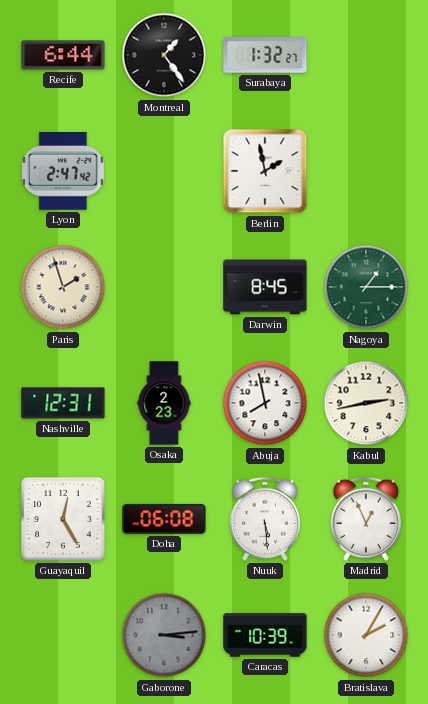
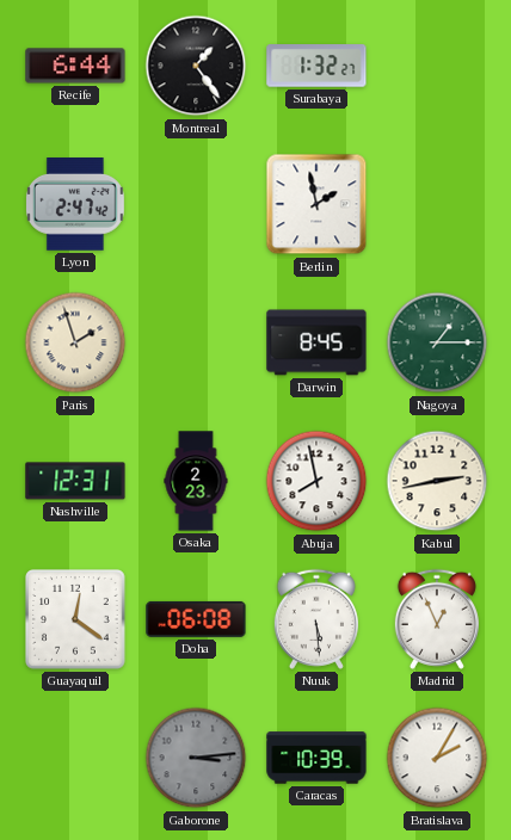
Guayaquil: 12:25 -> 12:21 (76, 620)
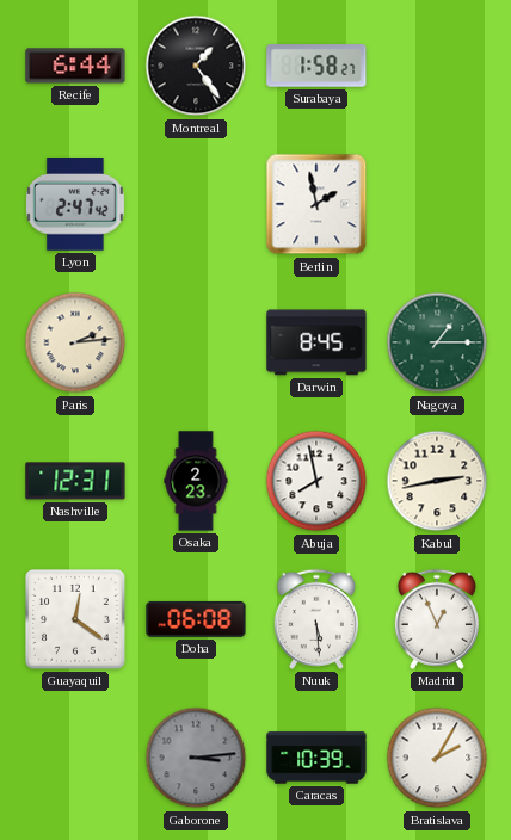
Surabaya: 1:32 -> 1:58 (316, 66)
Paris: 1:57 -> 2:14 (75, 342)
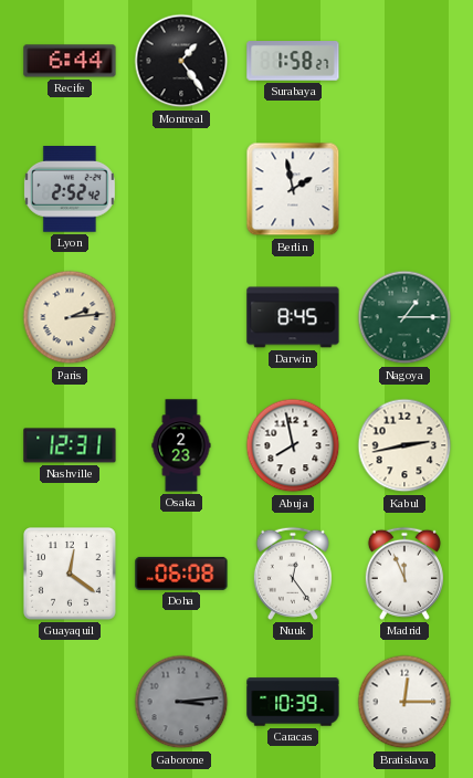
Lyon: 2:47 -> 2:52 (70, 190)
Nuuk: 5:29 -> 12:24 (293, 574)
Madrid: 12:56 -> 11:56 (404, 574)
Bratislava: 2:05 -> 12:15 (404, 702)
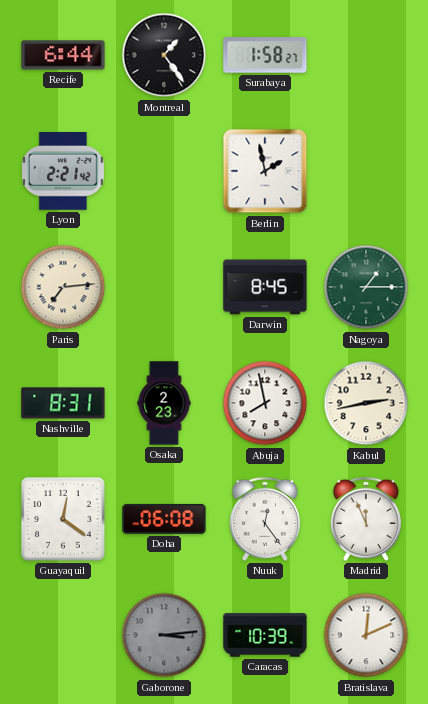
Lyon: 2:52 -> 2:21 (63, 172)
Paris: 2:14 -> 7:14 (63, 287)
Nashville: 12:31 -> 8:31 (63, 403)
Bratislava: 12:15 -> 12:11 (366, 635)
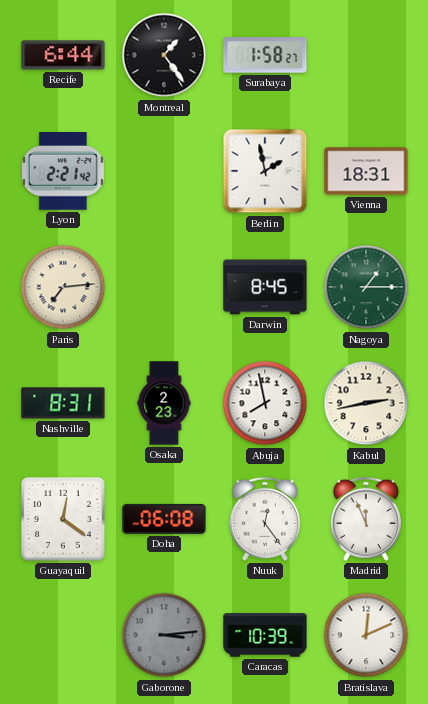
Vienna: none -> 18:31 (366, 171)
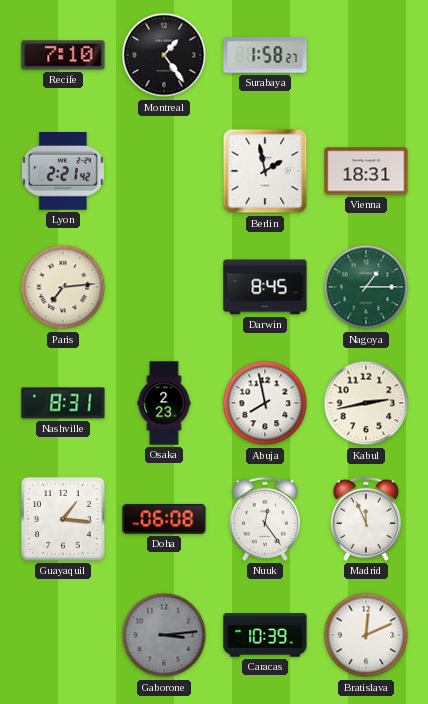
Recife: 6:44 -> 7:10 (63, 55)
Guayaquil: 12:21 -> 1:16 (64, 520)
